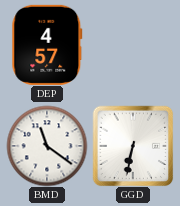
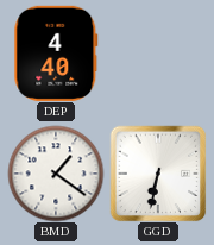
DEP: 4:57 -> 4:40 (56, 54)
BMD: 11:21 -> 1:21 (56, 174)
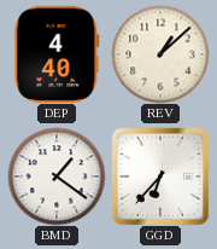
REV: none -> 1:08 (160, 54)
GGD: 6:32 -> 6:37 (160, 176)
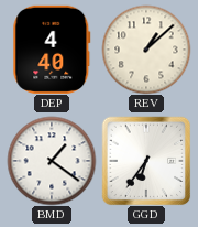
GGD: 6:37 -> 6:36 (146, 161)
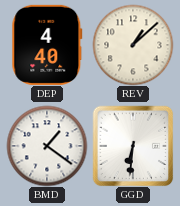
GGD: 6:36 -> 6:31 (133, 146)
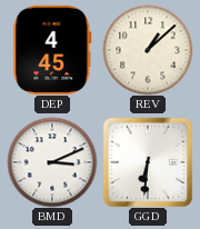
DEP: 4:40 -> 4:45 (52, 50)
BMD: 1:21 -> 3:11 (52, 162)
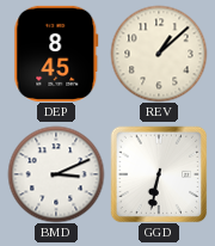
DEP: 4:45 -> 8:45 (56, 54)
GGD: 6:31 -> 6:32 (159, 174)
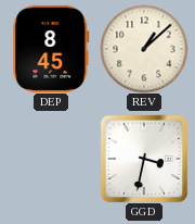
BMD: 3:11 -> none (56, 174)
GGD: 6:32 -> 3:32 (144, 159)
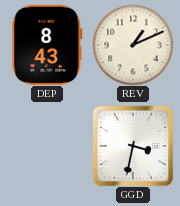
DEP: 8:45 -> 8:43 (47, 45)
REV: 1:08 -> 1:11 (133, 45)
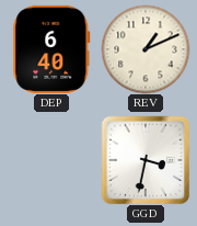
DEP: 8:43 -> 6:40 (51, 49)
